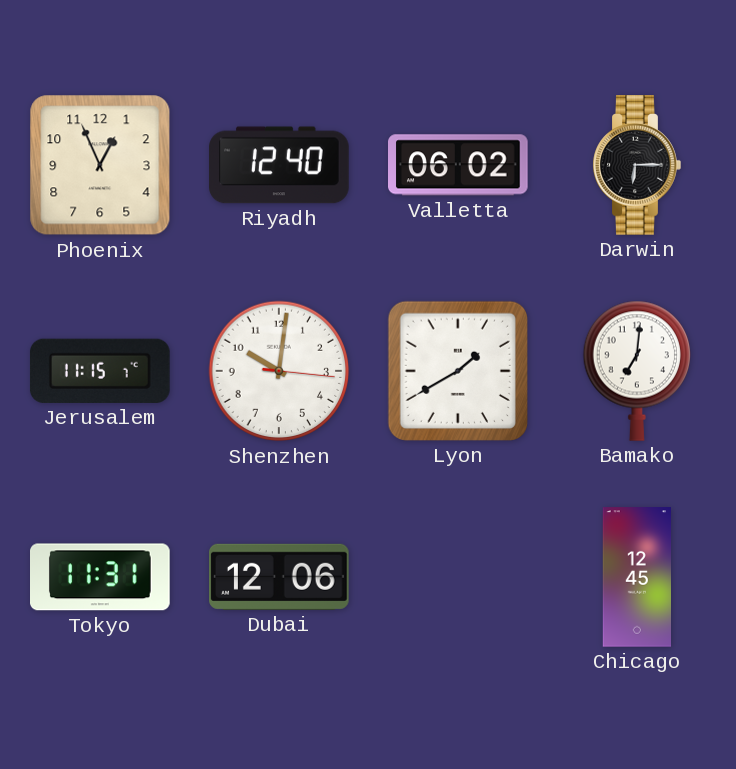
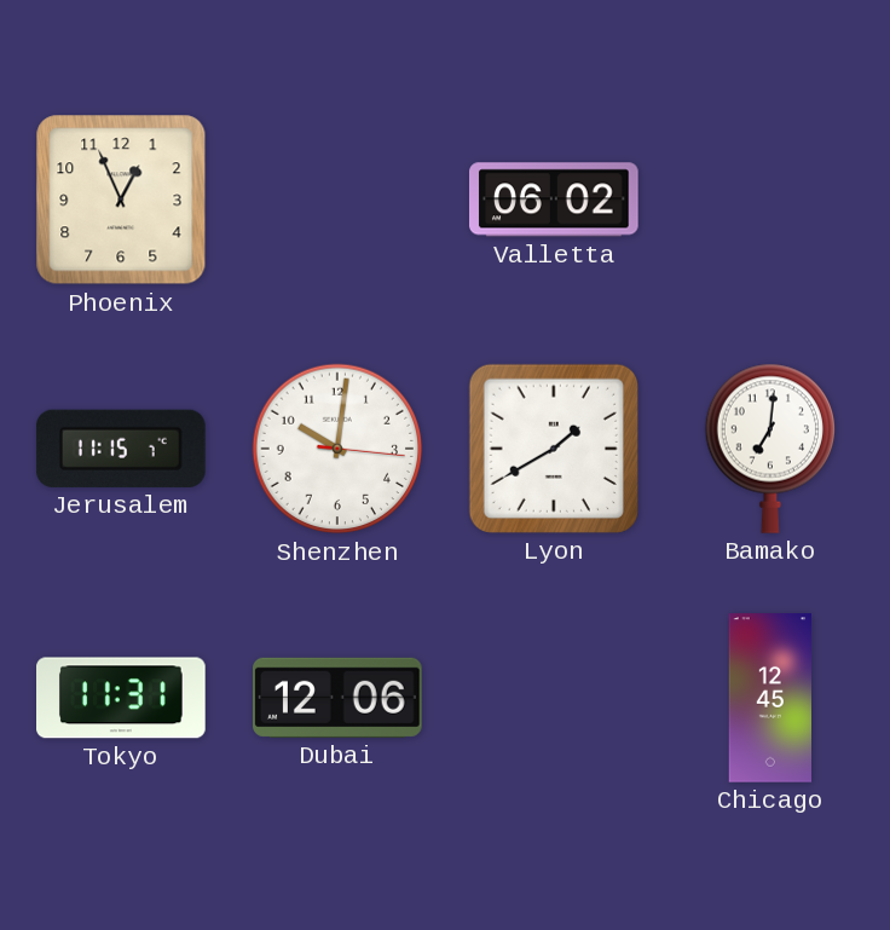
Riyadh: 12:40 -> none (279, 165)
Darwin: 6:15 -> none (637, 165)
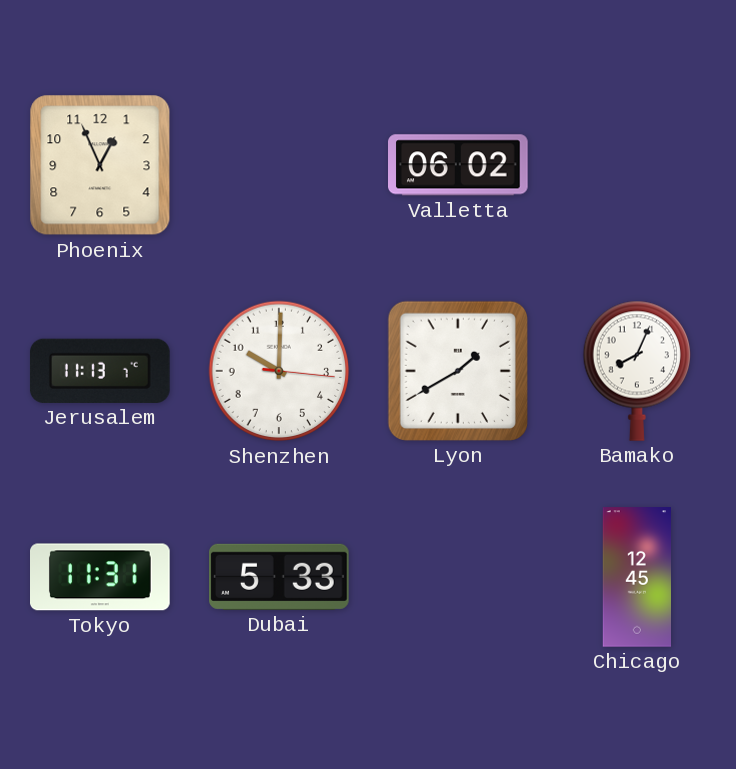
Jerusalem: 11:15 -> 11:13 (100, 371)
Shenzhen: 10:01 -> 10:00 (279, 371)
Bamako: 7:01 -> 8:04 (636, 371)
Dubai: 12:06 -> 5:33 (280, 577)
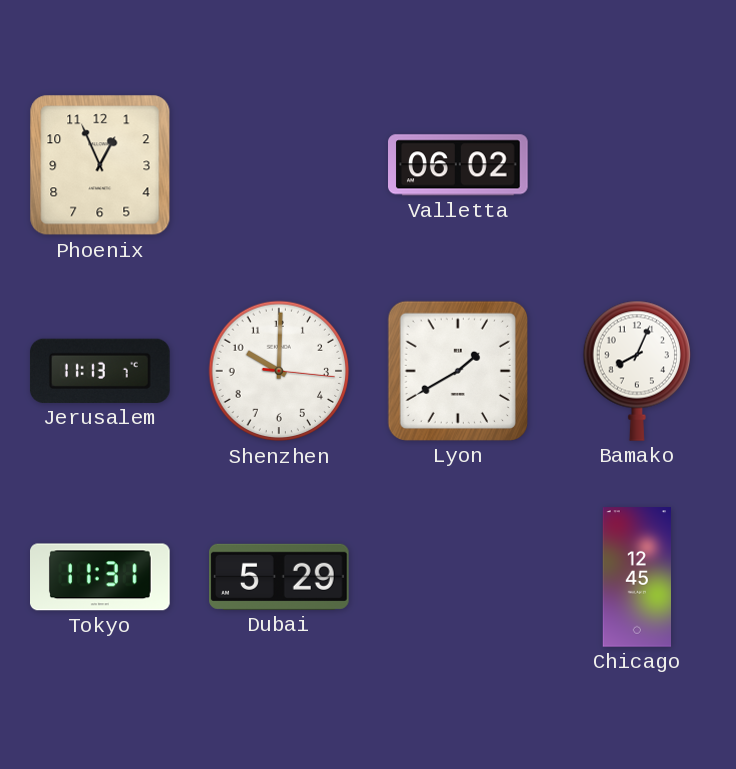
Dubai: 5:33 -> 5:29 (280, 577)
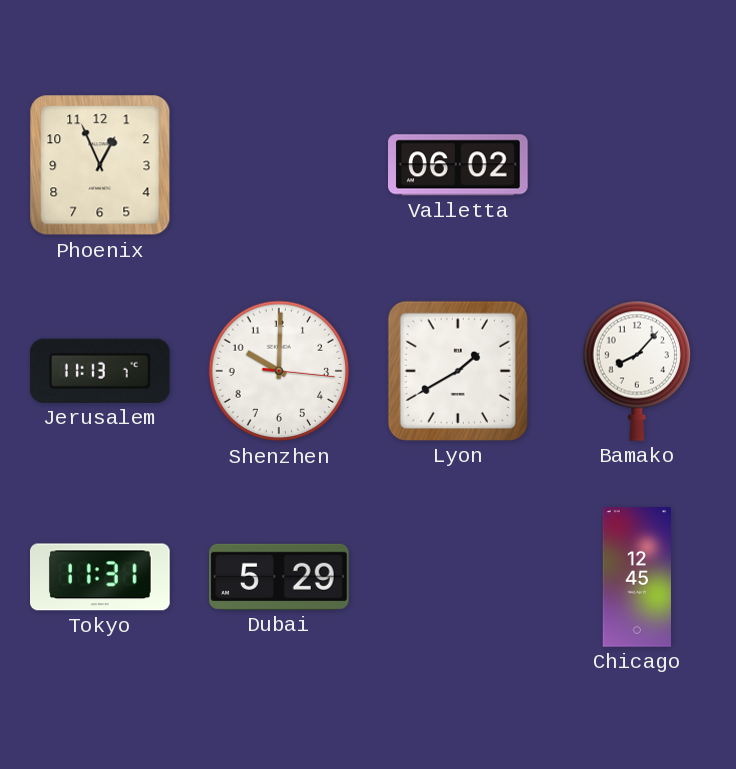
Bamako: 8:04 -> 8:07 (636, 371)
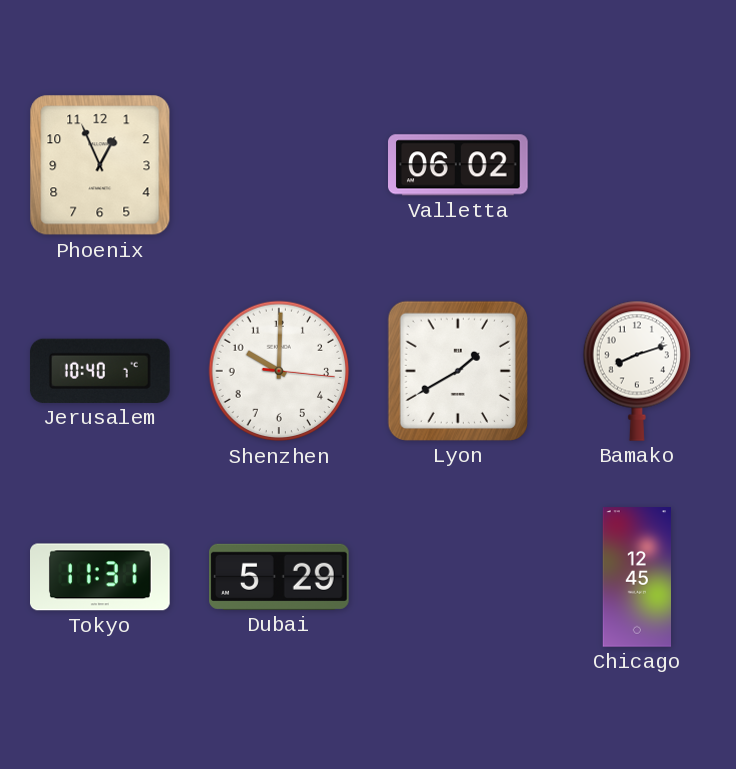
Jerusalem: 11:13 -> 10:40 (100, 371)
Bamako: 8:07 -> 8:12 (636, 371)
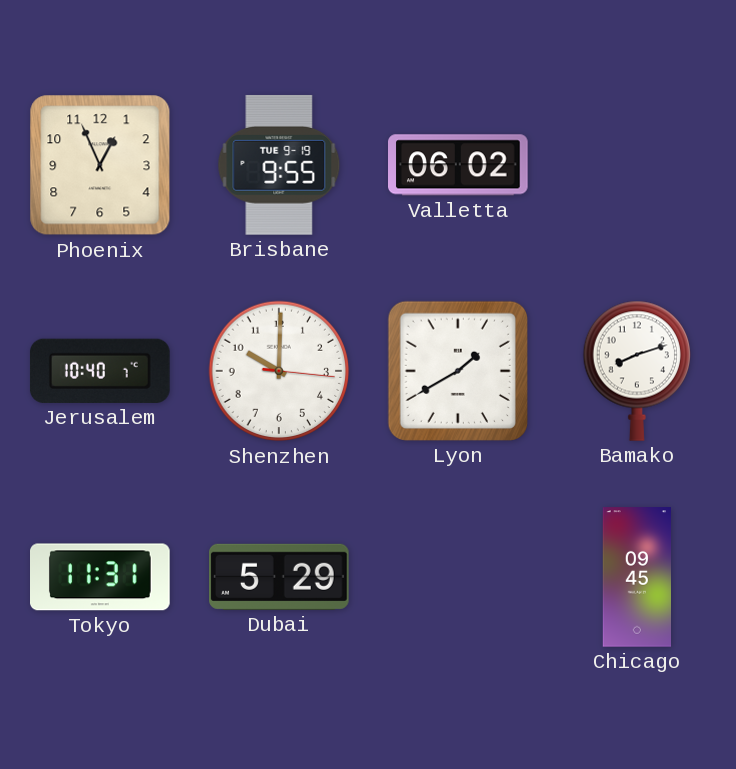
Brisbane: none -> 9:55 (279, 165)
Chicago: 12:45 -> 09:45 (636, 577)
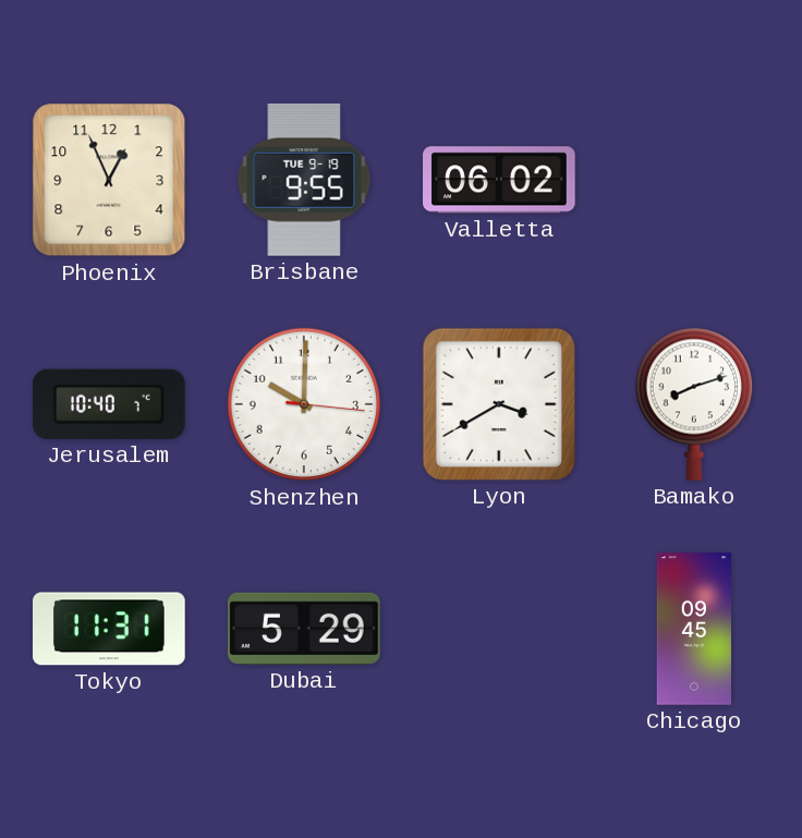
Lyon: 1:40 -> 3:40 (499, 404)
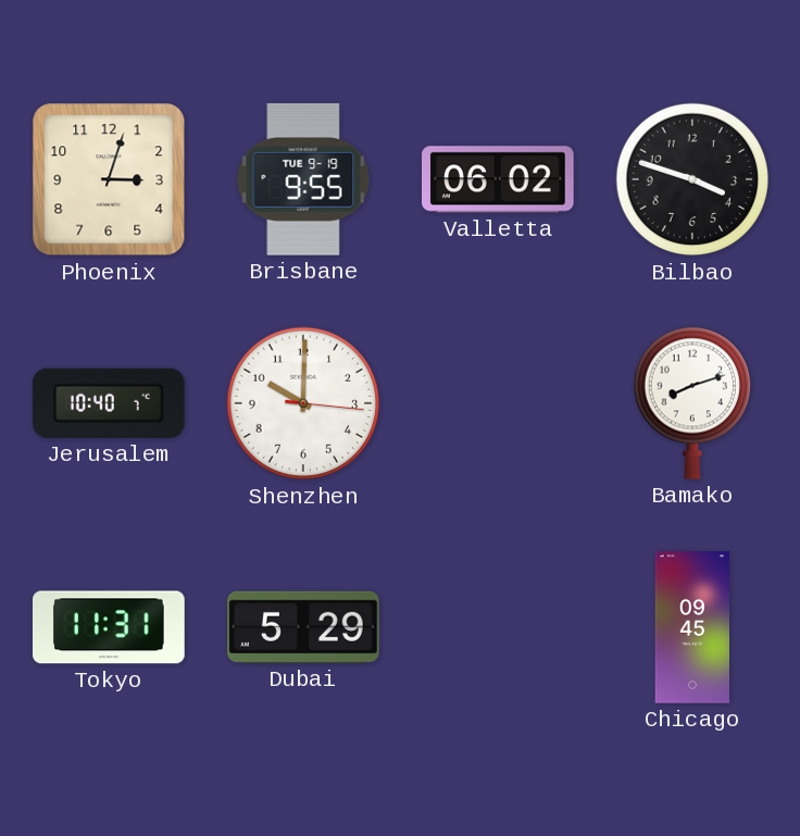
Phoenix: 12:56 -> 3:03 (109, 179)
Bilbao: none -> 3:48 (692, 179)
Lyon: 3:40 -> none (499, 404)
